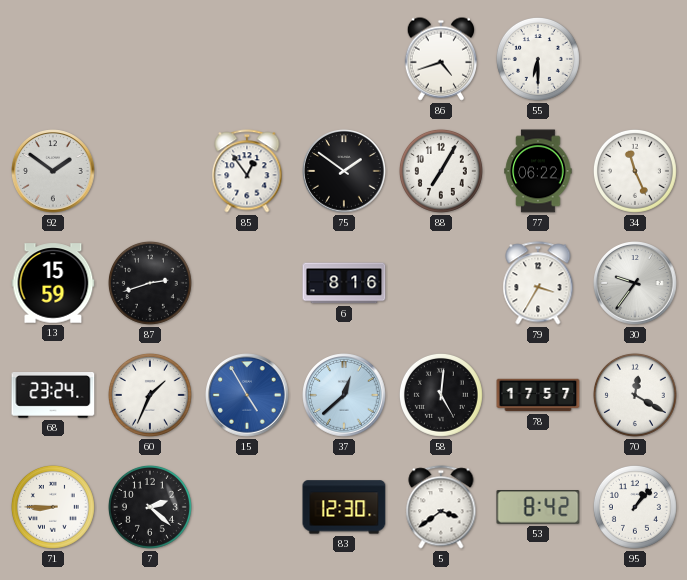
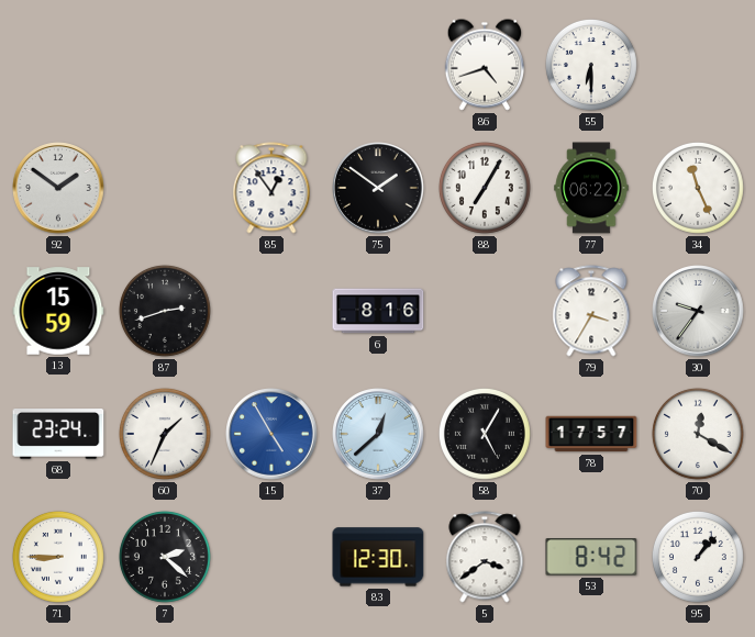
58: 5:01 -> 5:05 (485, 434)
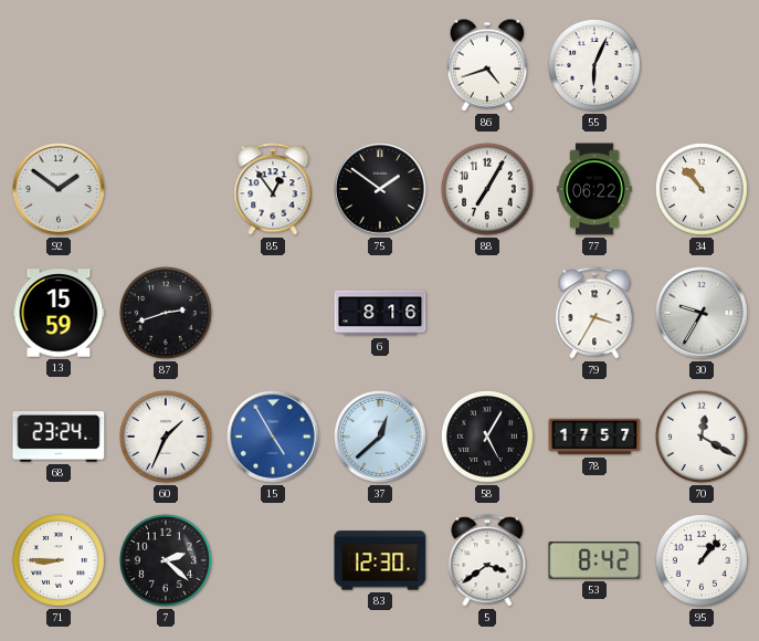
55: 6:30 -> 6:04 (594, 65)
34: 11:26 -> 10:53 (702, 189)
30: 9:36 -> 9:35 (702, 313)
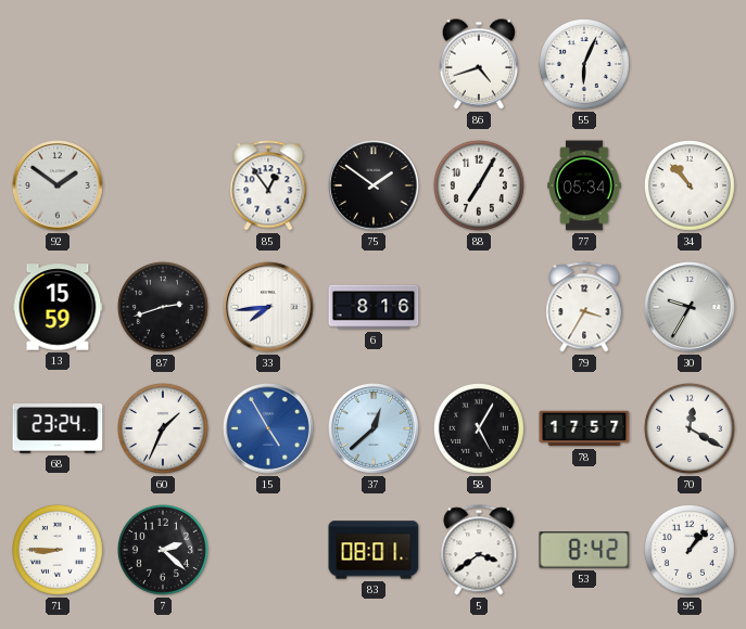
77: 06:22 -> 05:34 (584, 185)
33: none -> 7:44 (268, 307)
83: 12:30 -> 08:01 (374, 550)
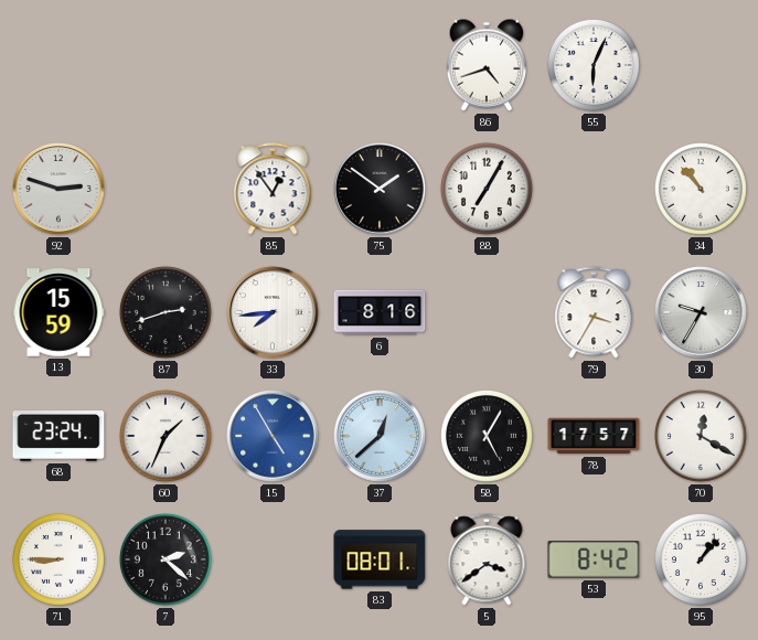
92: 1:51 -> 2:48 (58, 189)
77: 05:34 -> none (584, 185)
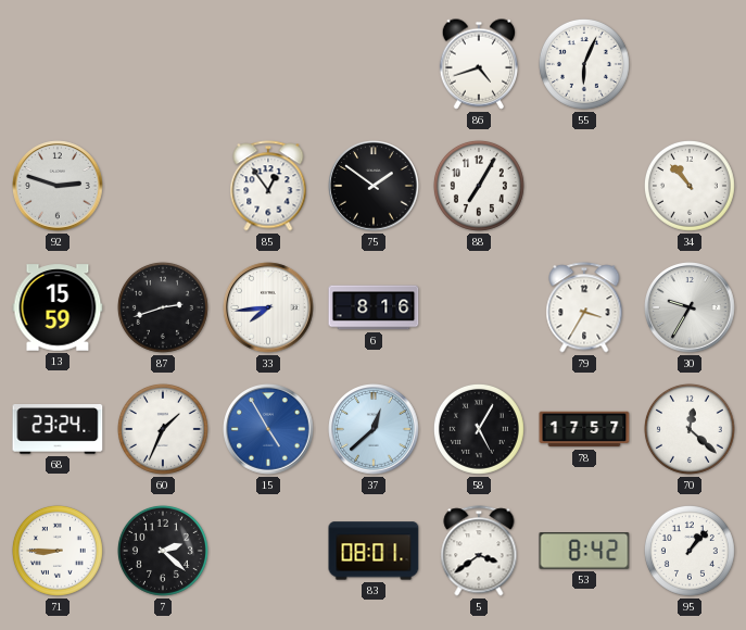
70: 12:20 -> 12:22 (690, 429)
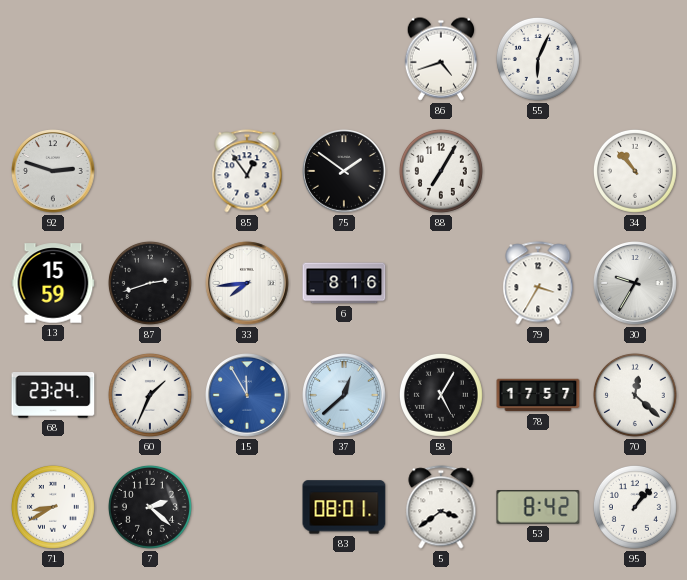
15: 4:55 -> 11:55 (247, 395)
71: 8:45 -> 8:40 (53, 507)
